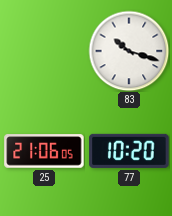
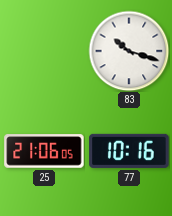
77: 10:20 -> 10:16 (129, 151)
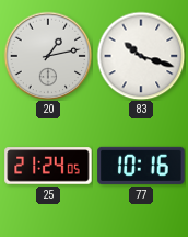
20: none -> 1:13 (48, 56)
25: 21:06 -> 21:24 (48, 166)
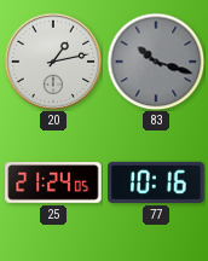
83 dial: white -> grey (156, 62)
